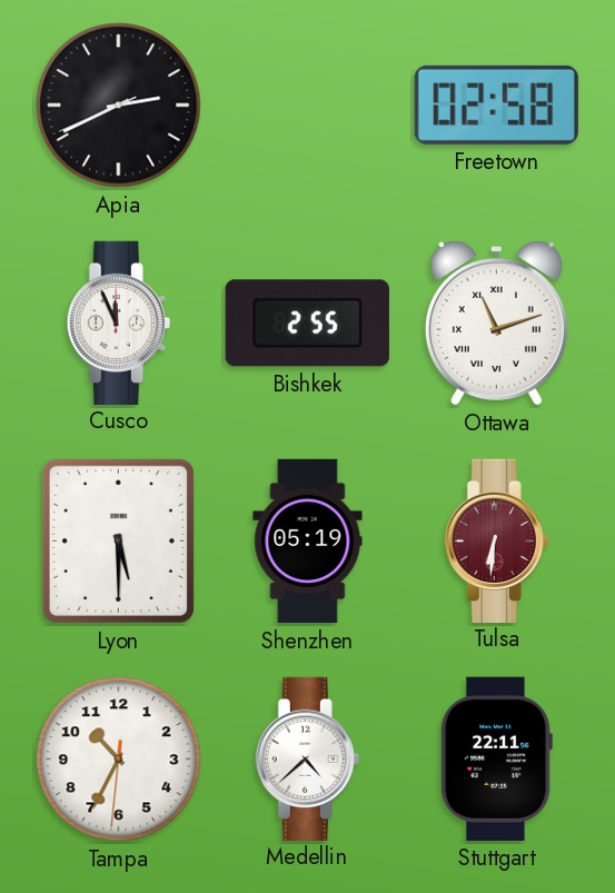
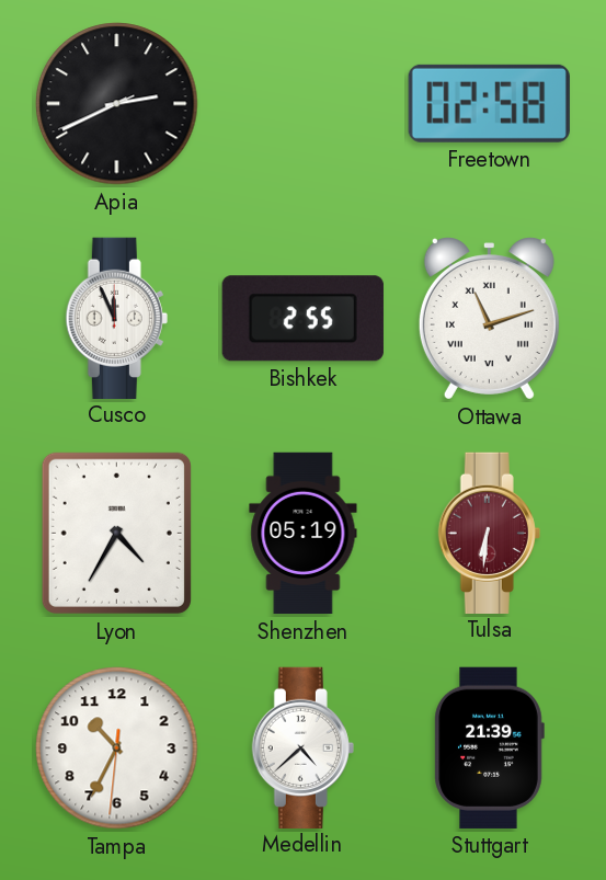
Lyon: 5:30 -> 4:35 (116, 533)
Stuttgart: 22:11 -> 21:39 (489, 747)
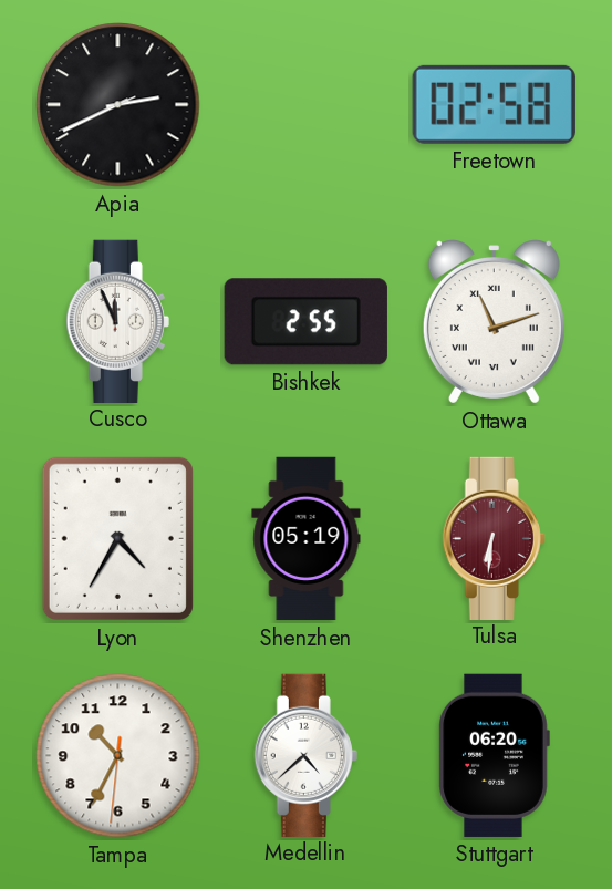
Stuttgart: 21:39 -> 06:20 (494, 755)
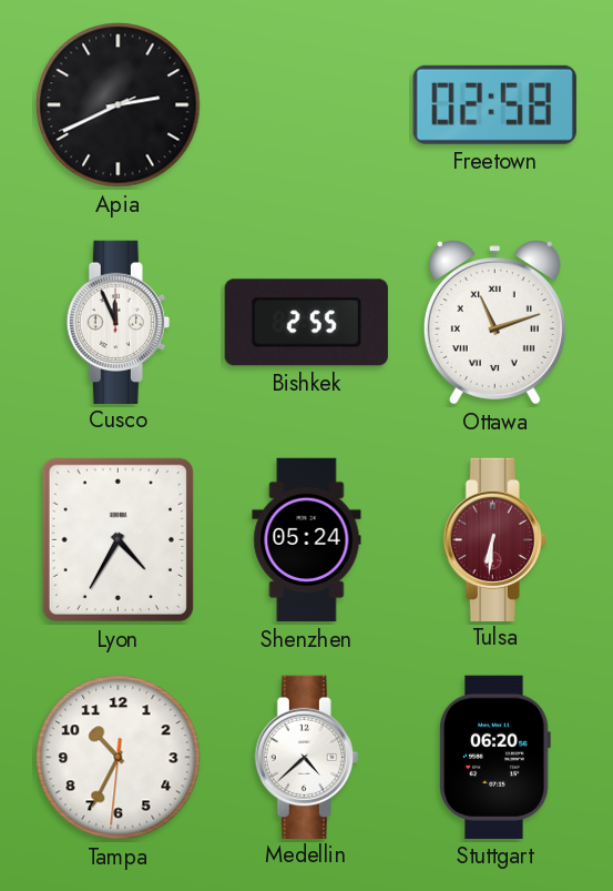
Shenzhen: 05:19 -> 05:24 (307, 540)
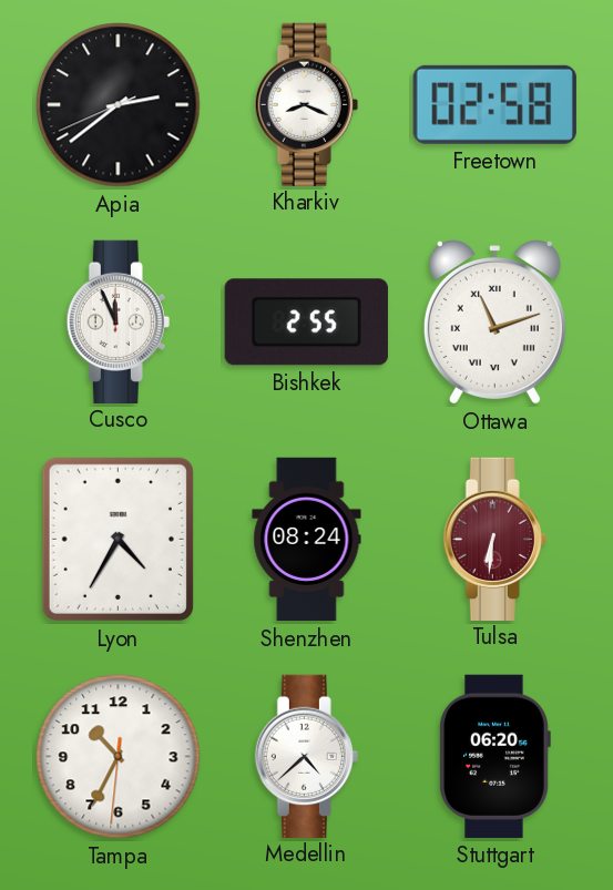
Apia: 2:40 -> 2:38 (119, 105)
Kharkiv: none -> 8:19 (306, 104)
Shenzhen: 05:24 -> 08:24 (307, 540)
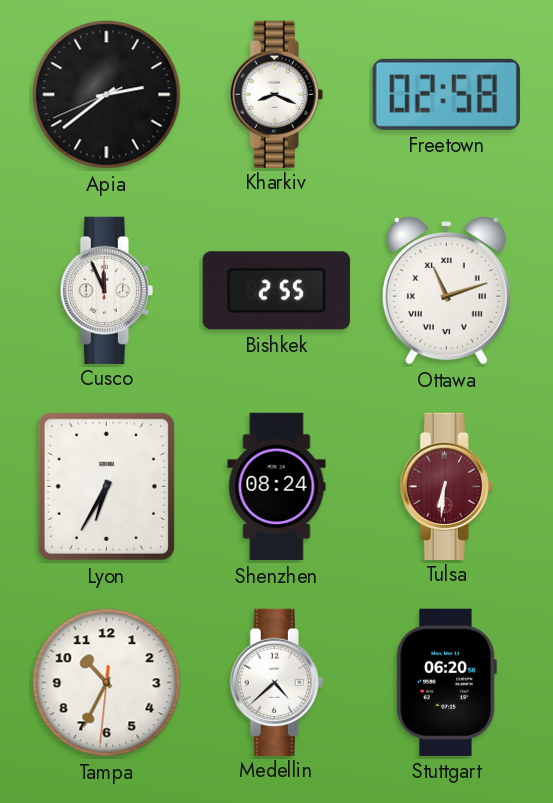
Lyon: 4:35 -> 6:35 (106, 486)
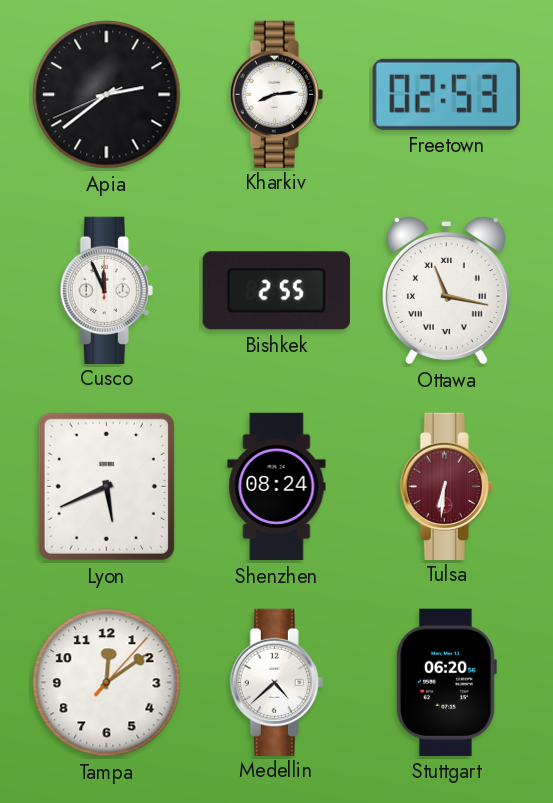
Kharkiv: 8:19 -> 8:14 (276, 94)
Freetown: 02:58 -> 02:53 (446, 94)
Ottawa: 11:12 -> 11:17 (446, 291)
Lyon: 6:35 -> 5:41 (106, 486)
Tampa: 10:34 -> 12:09 (107, 683)
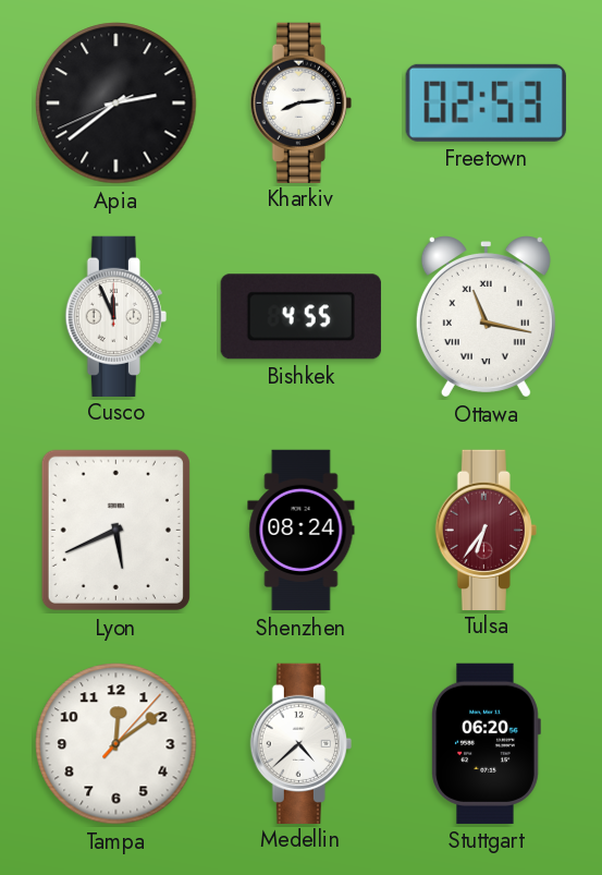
Bishkek: 2:55 -> 4:55 (300, 317)
Tulsa: 6:31 -> 6:36 (486, 530)
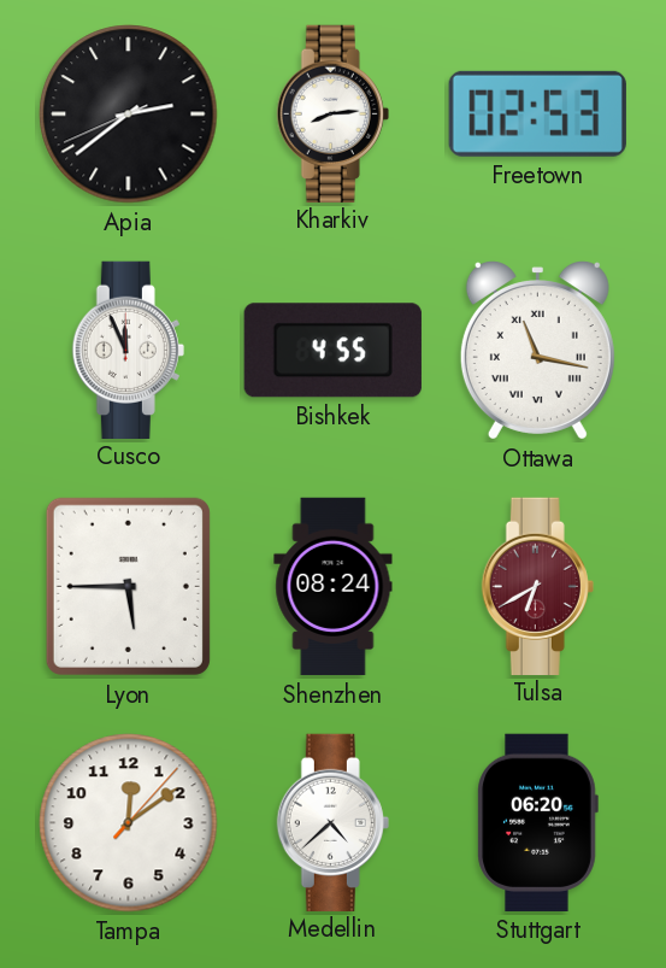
Lyon: 5:41 -> 5:45 (128, 586)
Tulsa: 6:36 -> 6:40 (537, 586)
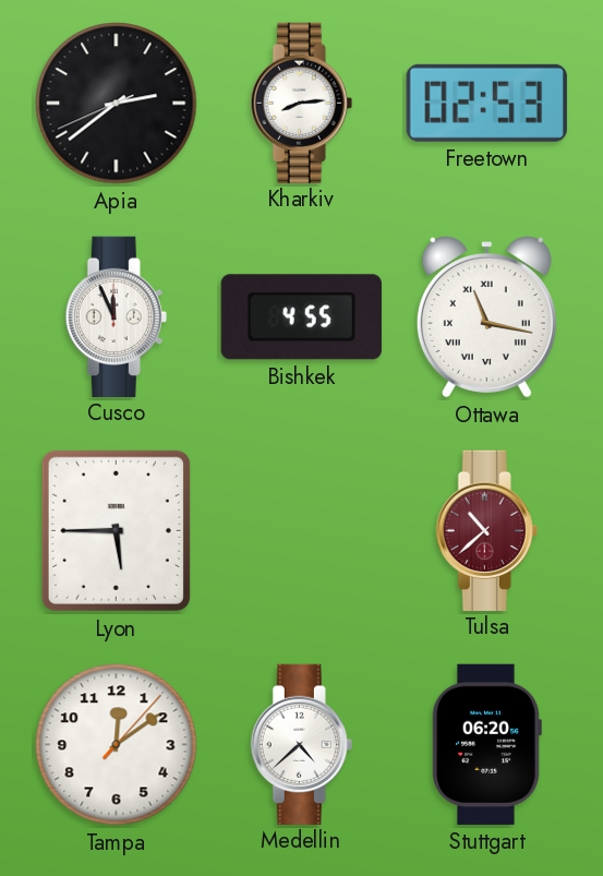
Shenzhen: 08:24 -> none (334, 587)
Tulsa: 6:40 -> 10:38 (486, 530)
